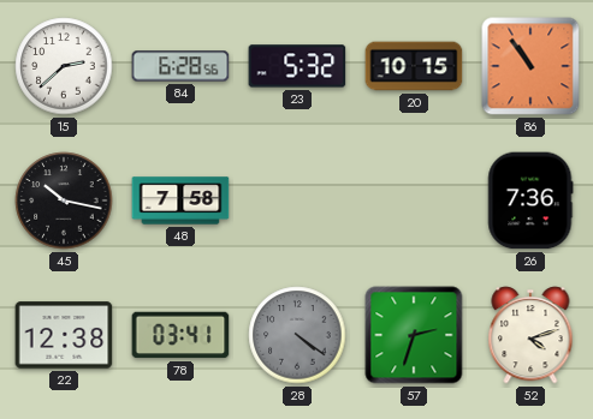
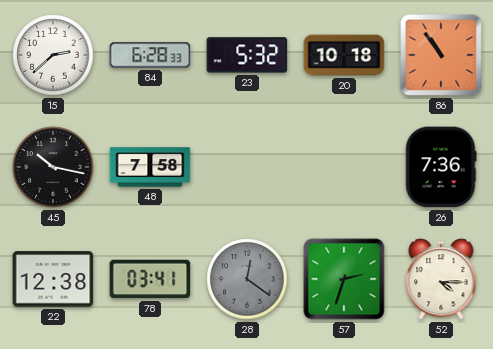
84: 6:28:56 -> 6:28:33 (150, 55)
20: 10:15 -> 10:18 (344, 55)
28: 4:21 -> 12:21 (247, 279)
52: 4:12 -> 4:15 (441, 279)
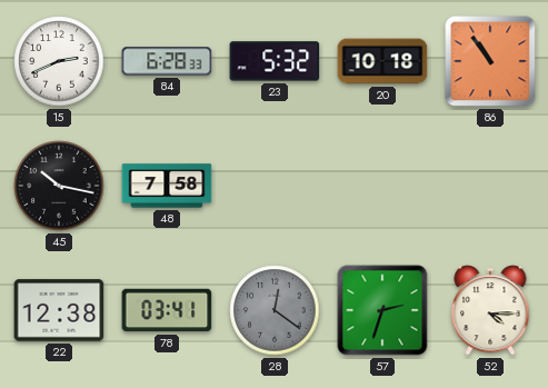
15: 2:38 -> 2:41 (59, 61)
26: 7:36 -> none (441, 167)
